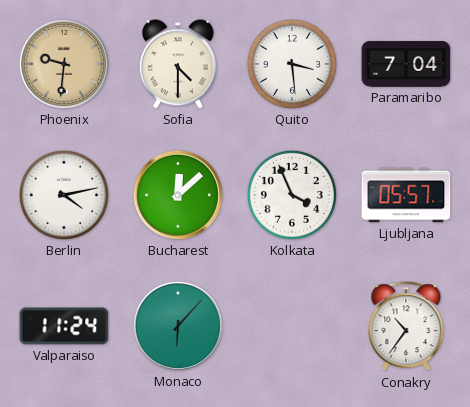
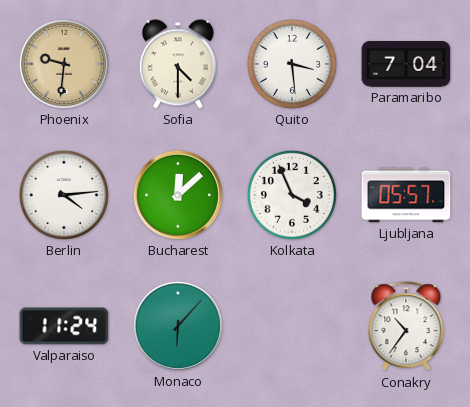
Berlin: 4:13 -> 4:14 (64, 195)
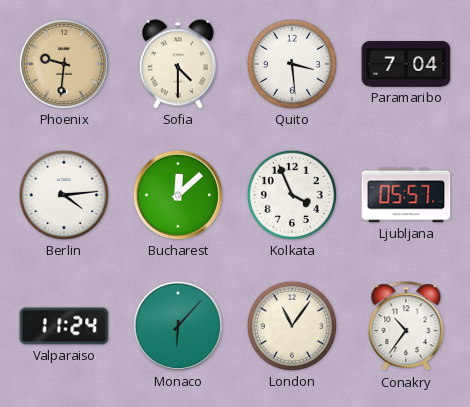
London: none -> 11:06 (292, 326)
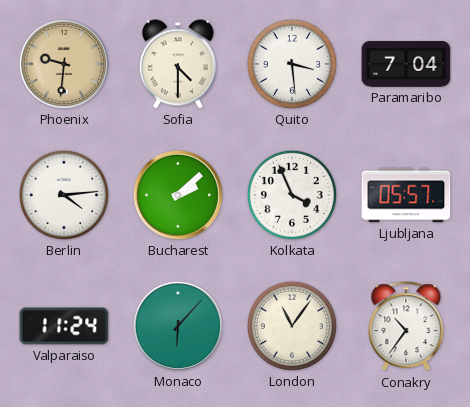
Bucharest: 12:08 -> 2:08 (178, 195)
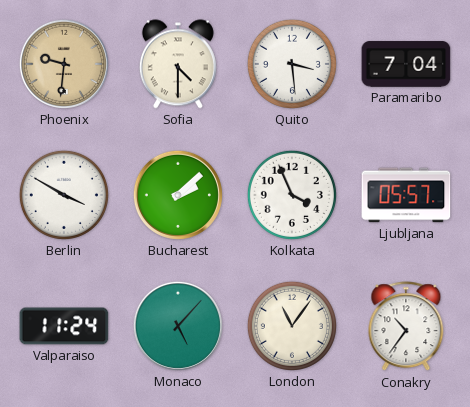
Berlin: 4:14 -> 3:50 (64, 195)
Monaco: 6:07 -> 5:07 (178, 326)
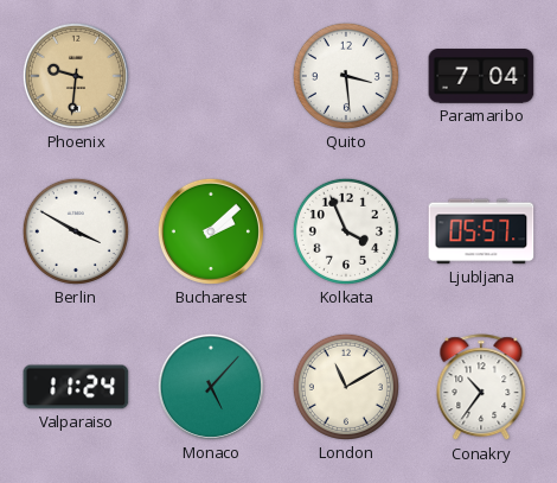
Sofia: 4:30 -> none (178, 64)
London: 11:06 -> 11:10 (346, 387)
